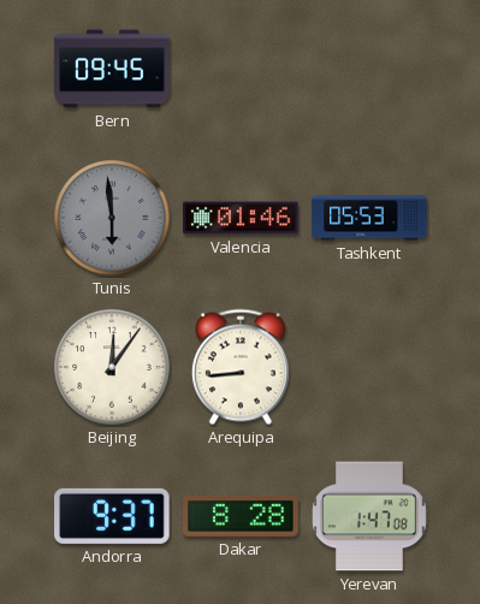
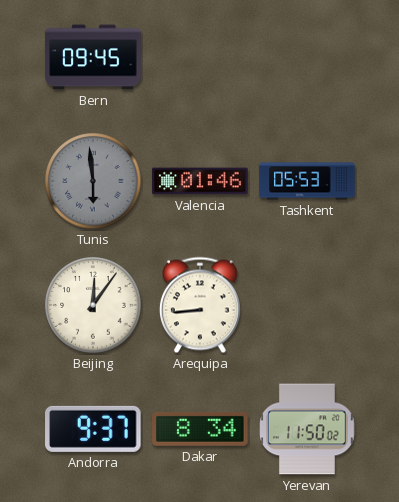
Dakar: 8:28 -> 8:34 (200, 429)
Yerevan: 1:47 -> 11:50 (308, 429)
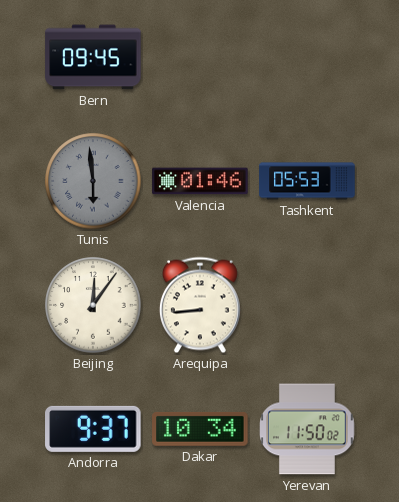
Dakar: 8:34 -> 10:34 (200, 429)
